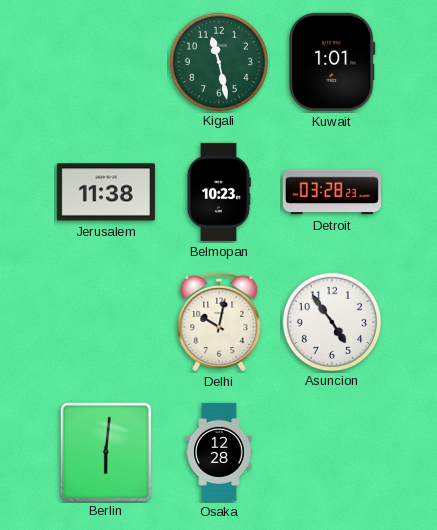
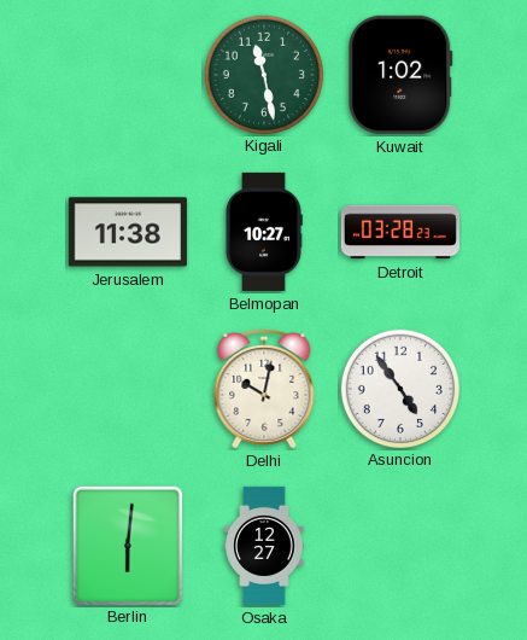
Kuwait: 1:01 -> 1:02 (400, 75)
Belmopan: 10:23 -> 10:27 (264, 232)
Osaka: 12:28 -> 12:27 (264, 546)
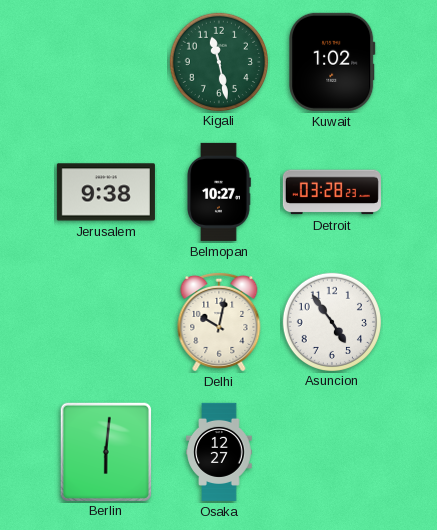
Jerusalem: 11:38 -> 9:38 (106, 192)
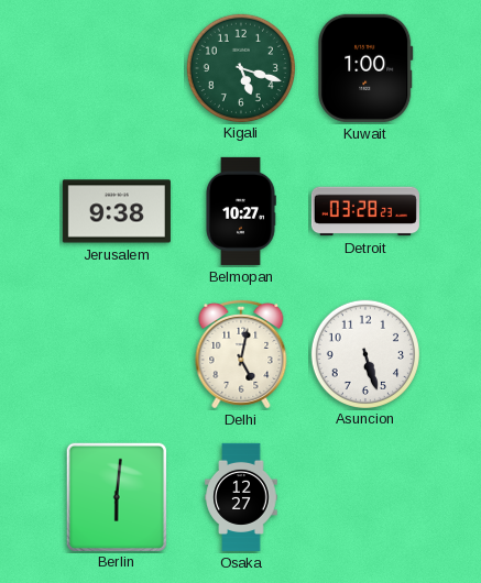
Kigali: 11:28 -> 5:18 (240, 67)
Kuwait: 1:02 -> 1:00 (365, 68)
Delhi: 10:02 -> 5:02 (241, 354)
Asuncion: 4:54 -> 5:27 (364, 353)
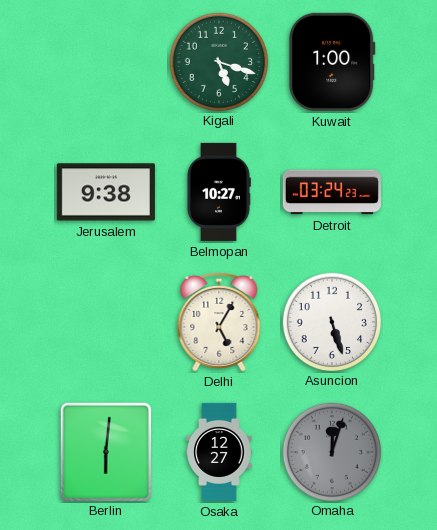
Detroit: 03:28 -> 03:24 (332, 192)
Delhi: 5:02 -> 5:05 (219, 322)
Omaha: none -> 12:03 (331, 451)
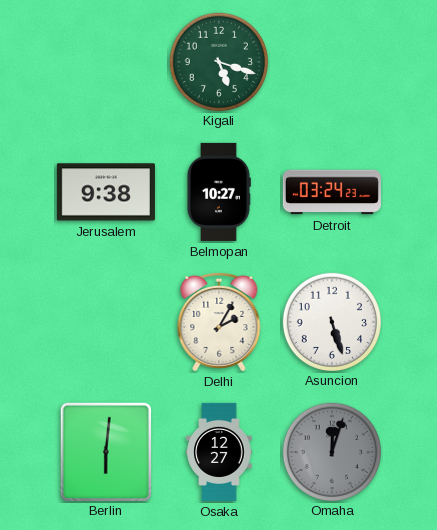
Kuwait: 1:00 -> none (332, 62)
Delhi: 5:05 -> 2:05 (219, 322)
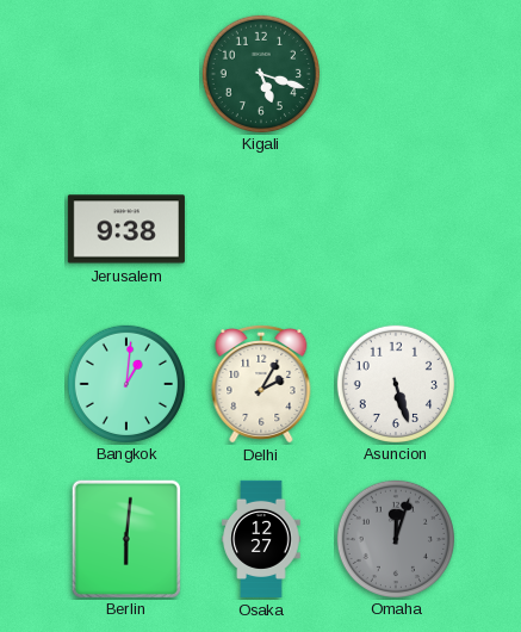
Belmopan: 10:27 -> none (219, 192)
Detroit: 03:24 -> none (332, 192)
Bangkok: none -> 1:01 (125, 383)
